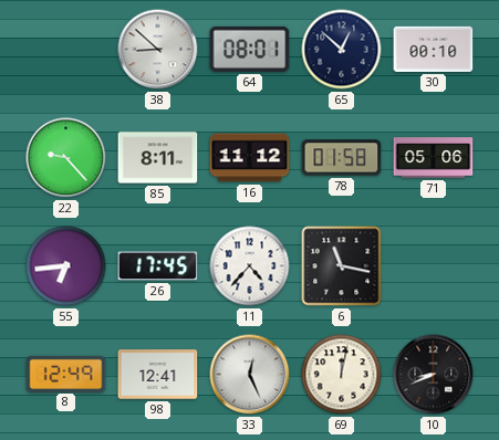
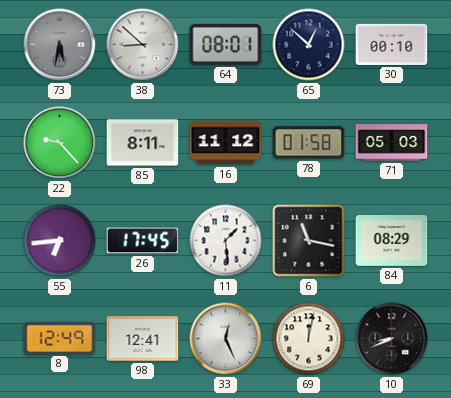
73: none -> 5:32 (60, 45)
71: 05:06 -> 05:03 (392, 143)
11: 4:37 -> 1:29 (226, 241)
84: none -> 08:29 (392, 241)
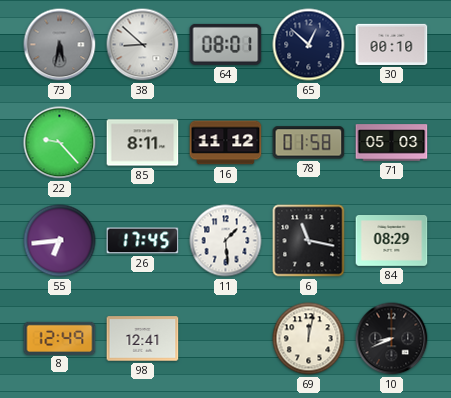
33: 12:26 -> none (226, 339)
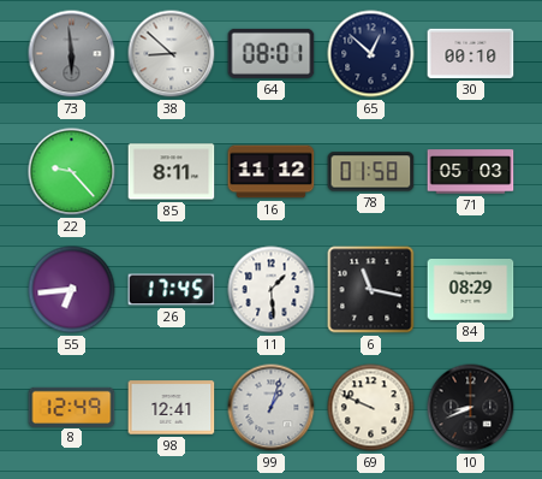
73: 5:32 -> 5:59 (72, 54)
99: none -> 1:03 (272, 408)
69: 12:02 -> 9:49 (371, 408)
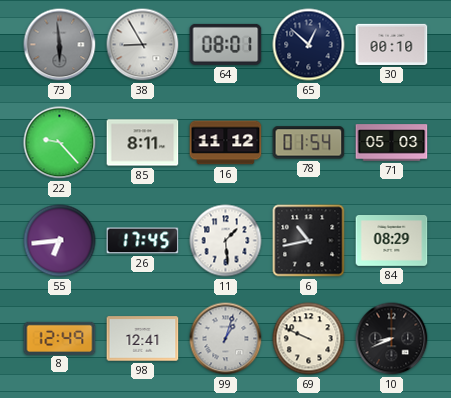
38: 8:52 -> 8:55 (143, 45)
78: 01:58 -> 01:54 (309, 143)
6: 11:17 -> 10:43 (309, 241)
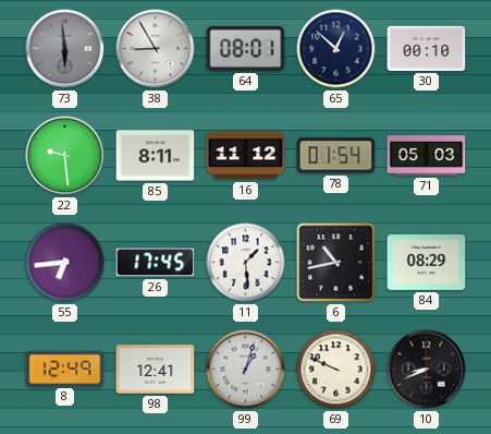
22: 9:23 -> 9:29 (65, 156)
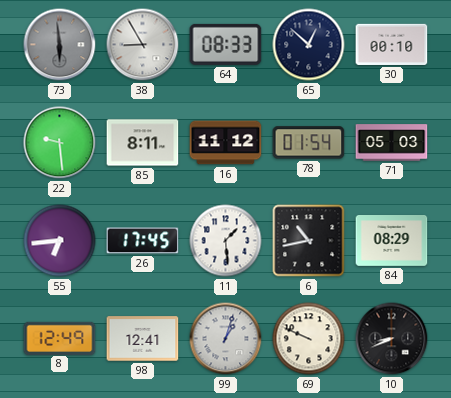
64: 08:01 -> 08:33 (226, 44)
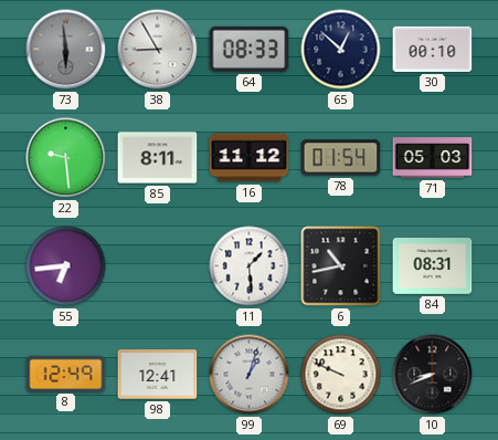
26: 17:45 -> none (143, 241)
84: 08:29 -> 08:31 (433, 266)
